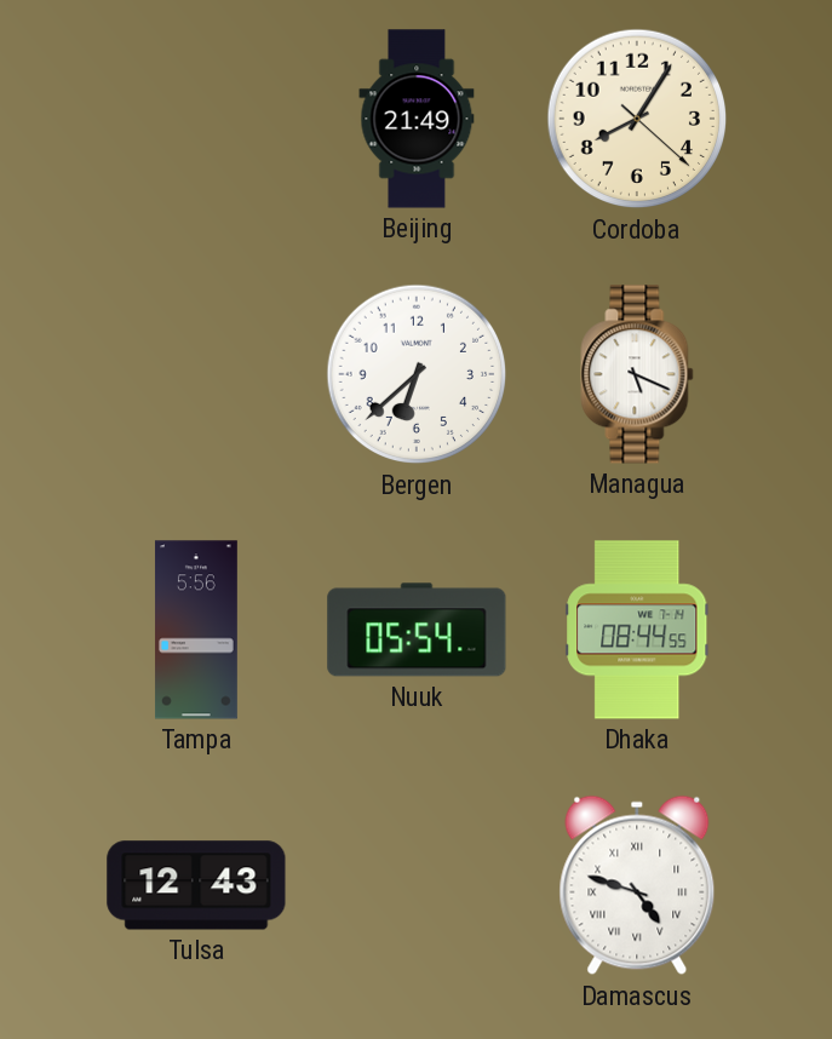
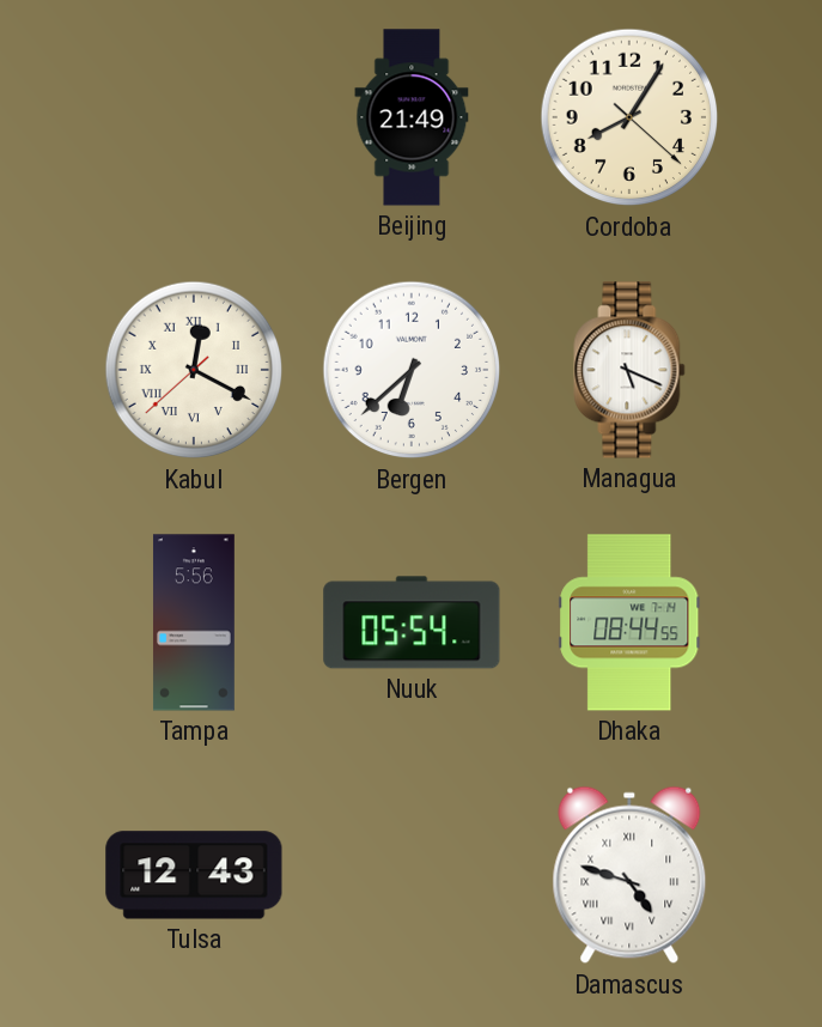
Kabul: none -> 12:19 (194, 370)
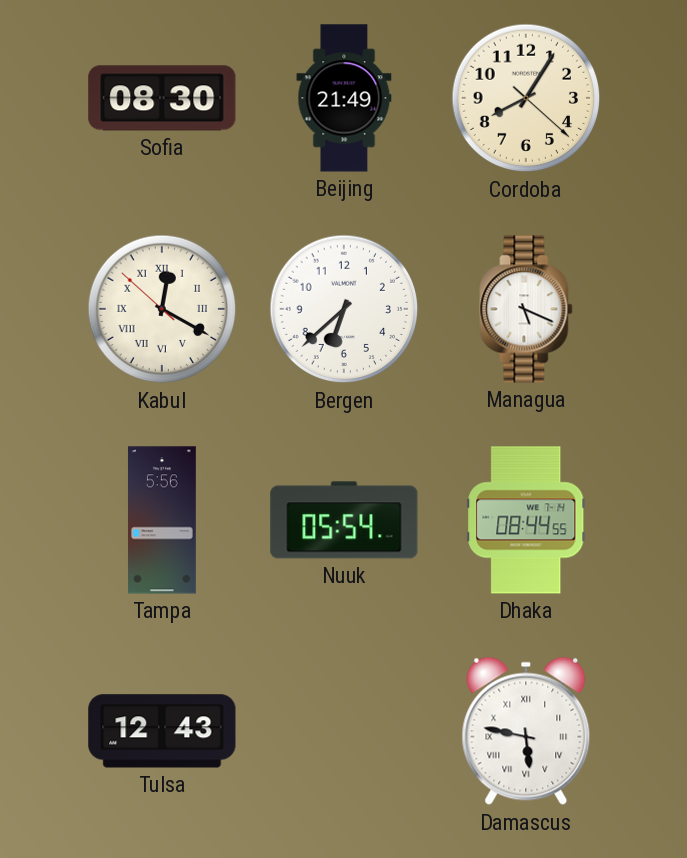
Sofia: none -> 08:30 (162, 98)
Kabul: 12:19:38 -> 12:19:52 (162, 309)
Damascus: 4:48 -> 5:47 (526, 731)
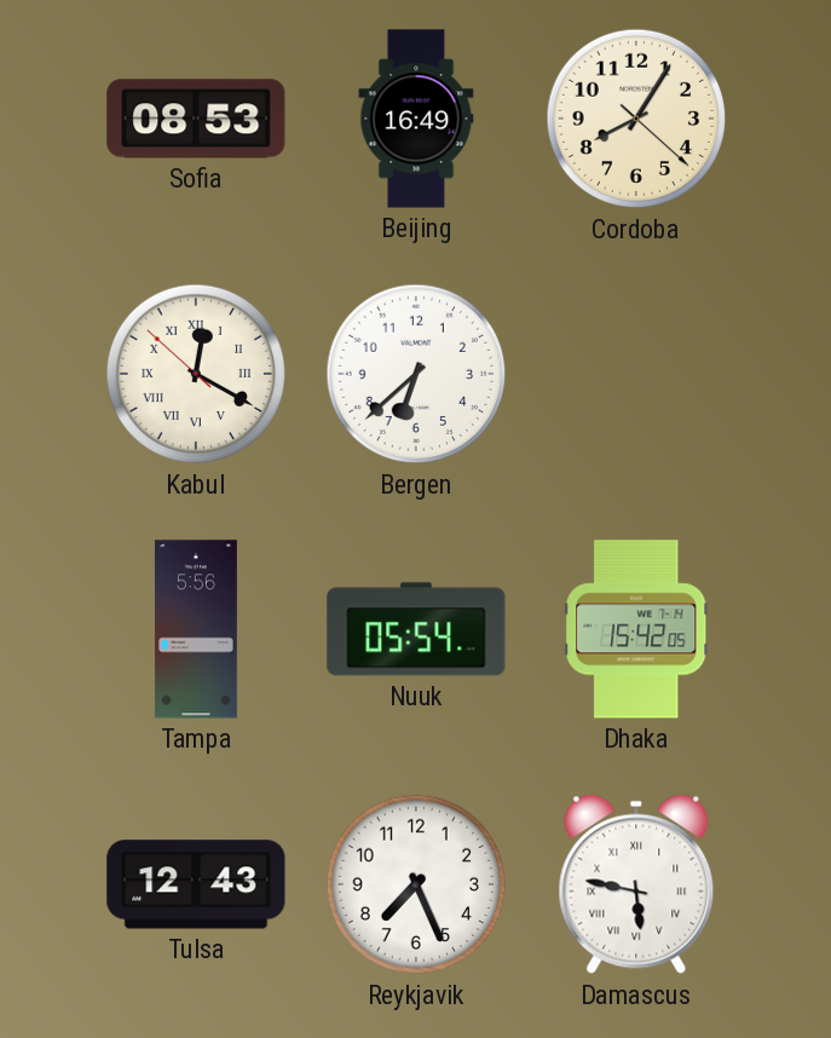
Sofia: 08:30 -> 08:53 (196, 119)
Beijing: 21:49 -> 16:49 (416, 119)
Managua: 5:19 -> none (526, 309)
Dhaka: 08:44 -> 15:42 (636, 629)
Reykjavik: none -> 7:26 (416, 884)
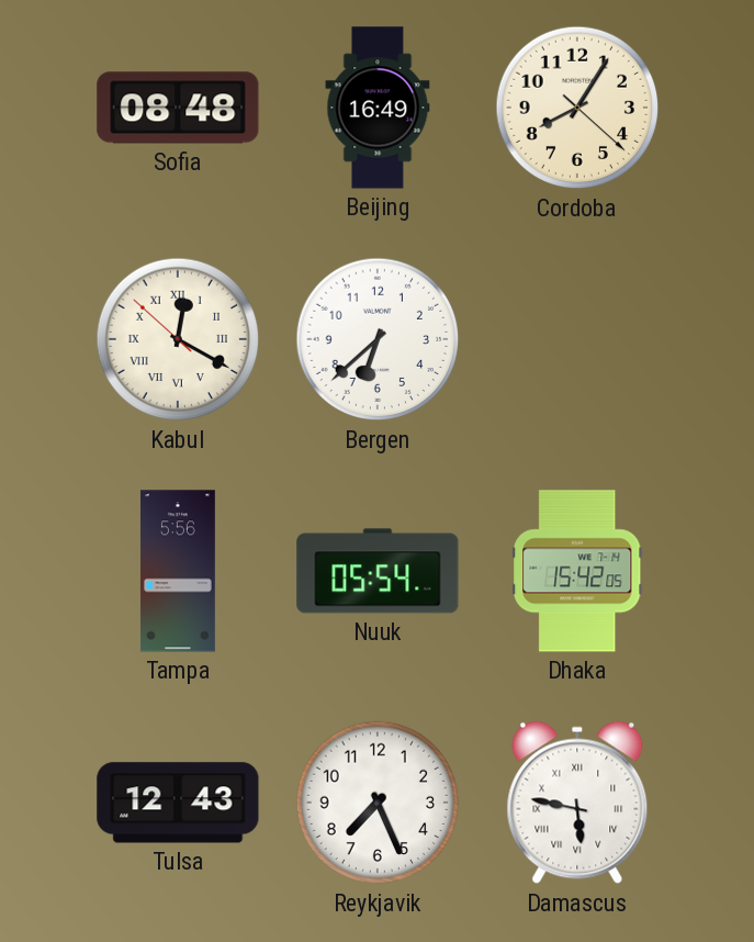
Sofia: 08:53 -> 08:48 (178, 108)
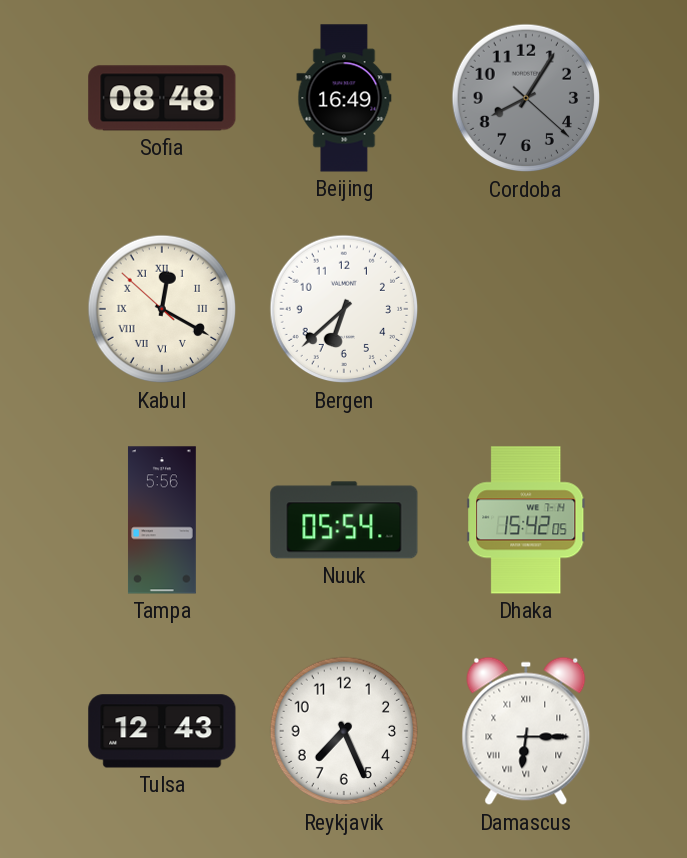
Cordoba dial: cream -> grey (526, 98)
Damascus: 5:47 -> 6:15 (526, 731)
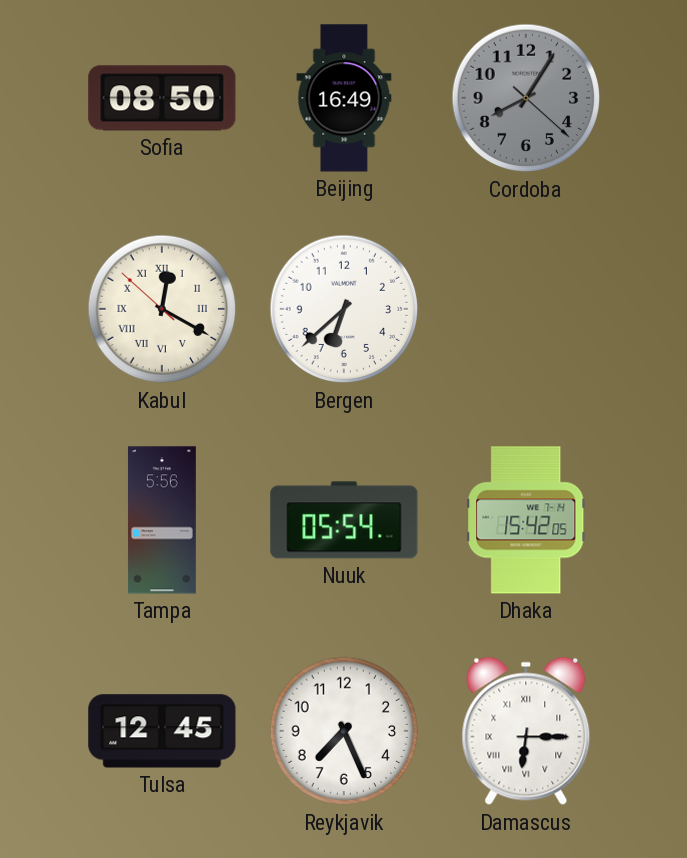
Sofia: 08:48 -> 08:50 (162, 98)
Tulsa: 12:43 -> 12:45 (162, 731)
